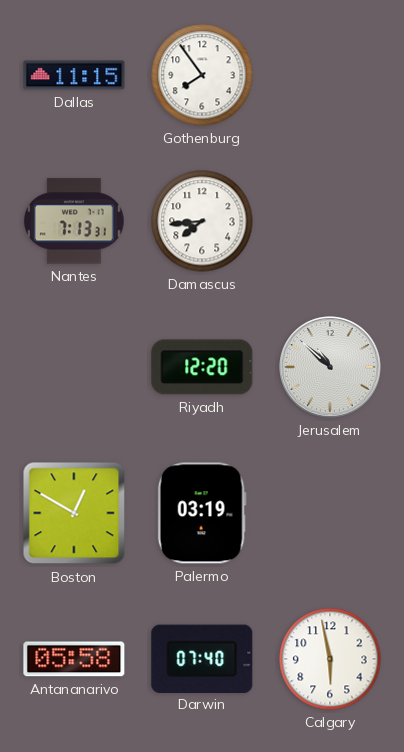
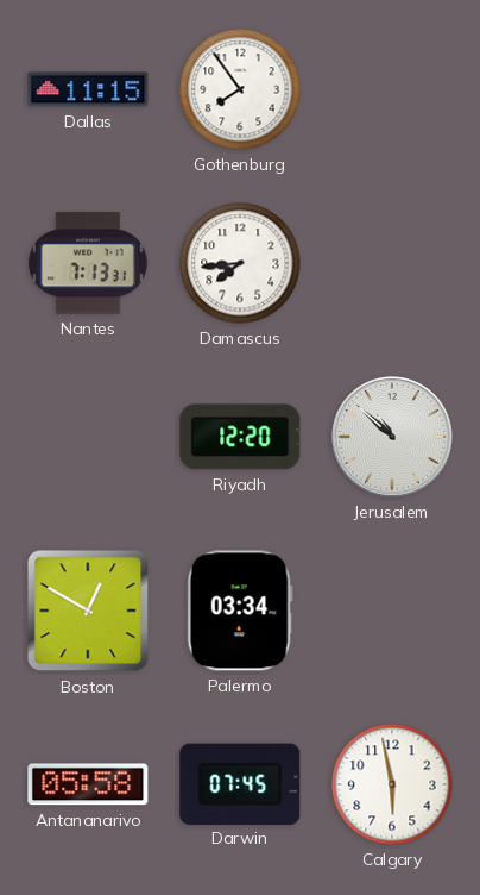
Palermo: 03:19 -> 03:34 (240, 611)
Darwin: 07:40 -> 07:45 (240, 783)
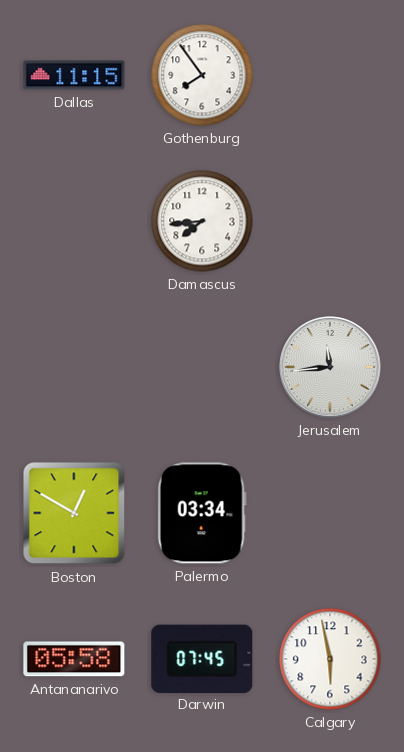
Nantes: 7:13 -> none (89, 263)
Riyadh: 12:20 -> none (240, 437)
Jerusalem: 10:52 -> 11:44 (330, 367)
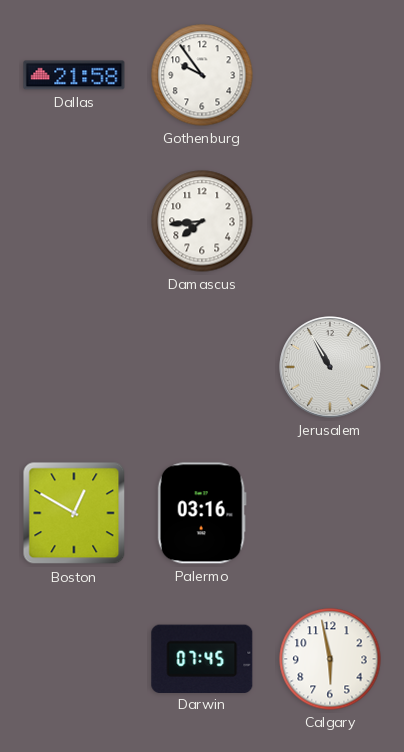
Dallas: 11:15 -> 21:58 (74, 75)
Gothenburg: 7:54 -> 9:54 (202, 75)
Jerusalem: 11:44 -> 10:55 (330, 367)
Palermo: 03:34 -> 03:16 (202, 513)
Antananarivo: 05:58 -> none (74, 659)
